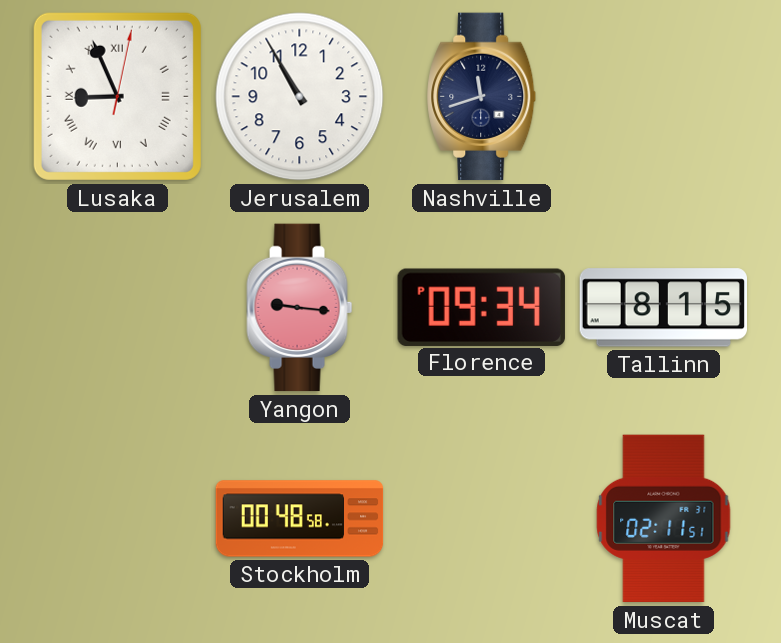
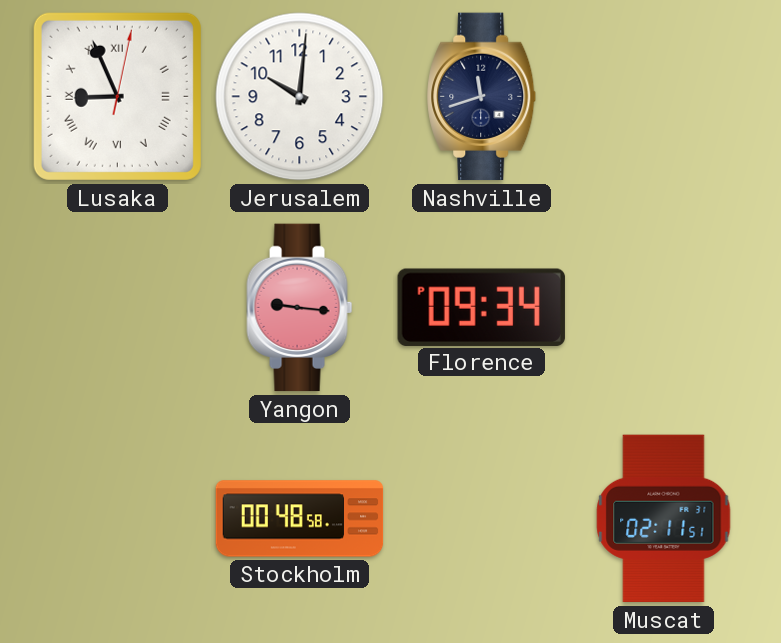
Jerusalem: 10:55 -> 10:01 (300, 97)
Tallinn: 8:15 -> none (663, 308)
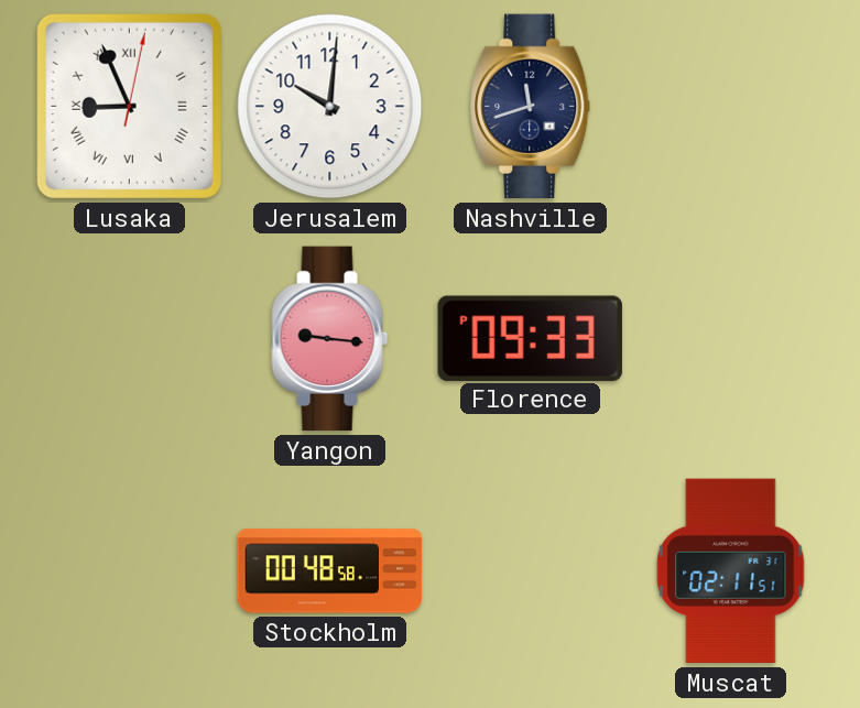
Florence: 09:34 -> 09:33 (530, 338)
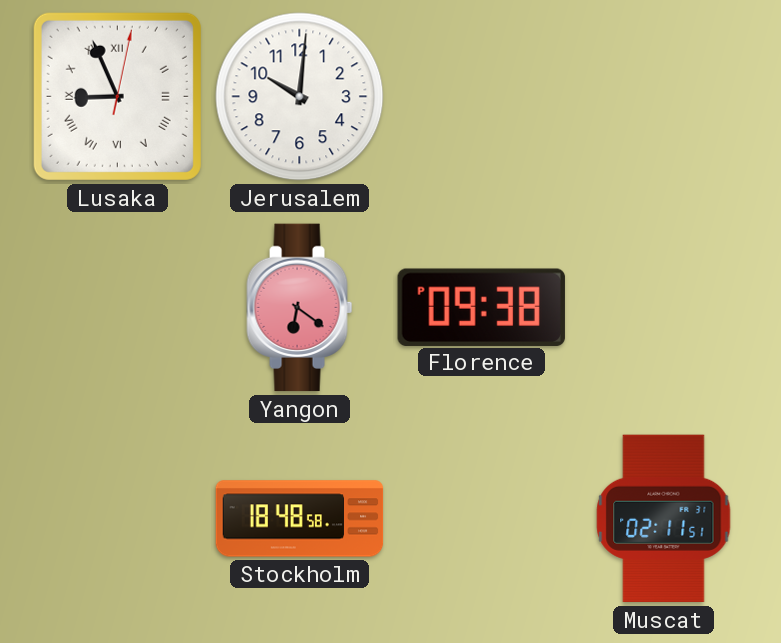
Nashville: 11:42 -> none (531, 107)
Yangon: 9:16 -> 6:21 (300, 308)
Florence: 09:33 -> 09:38 (481, 307)
Stockholm: 00:48 -> 18:48 (300, 519)
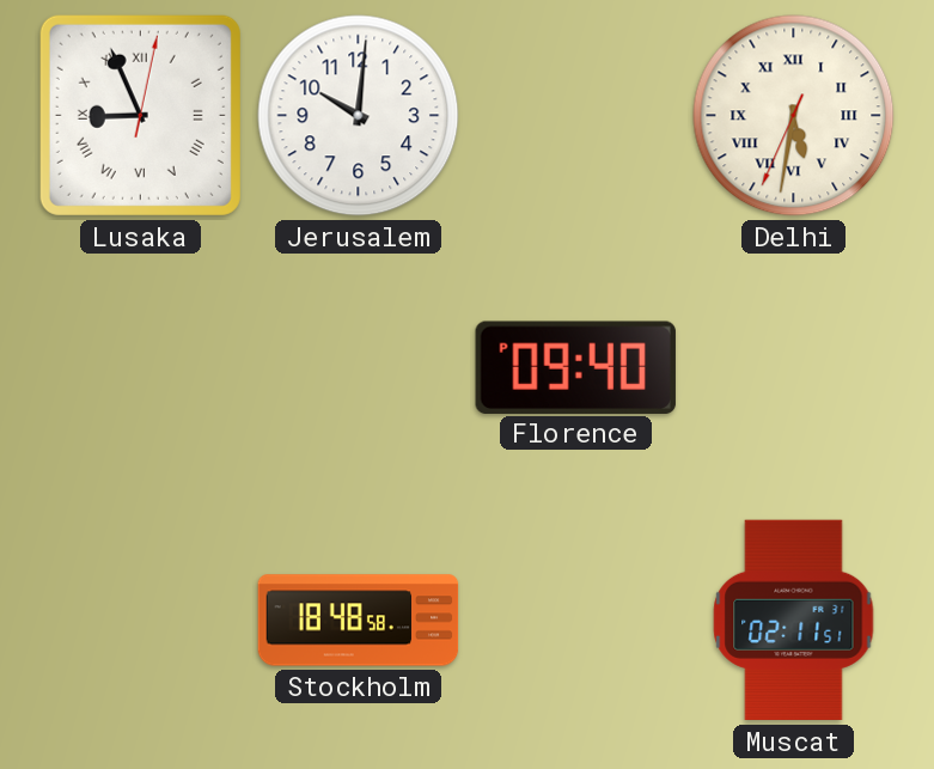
Delhi: none -> 5:31 (794, 116)
Yangon: 6:21 -> none (300, 308)
Florence: 09:38 -> 09:40 (575, 367)
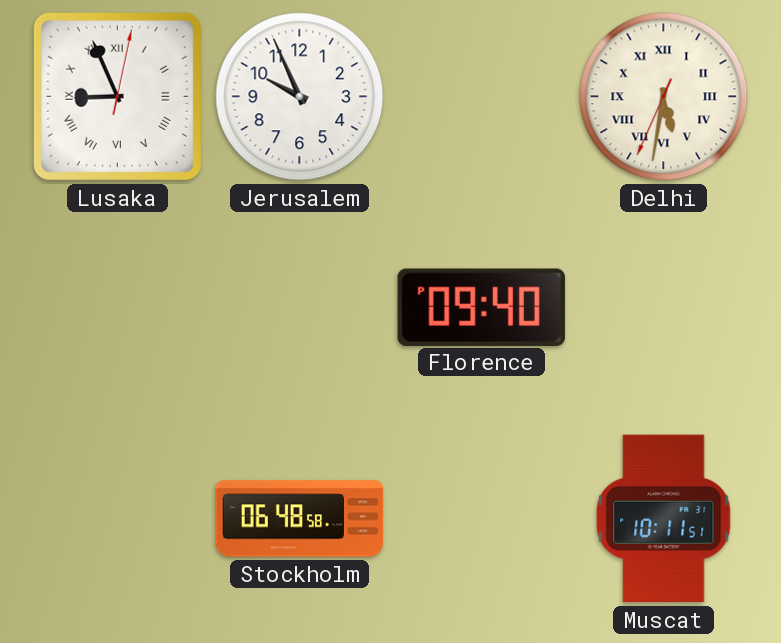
Jerusalem: 10:01 -> 9:56 (300, 97)
Stockholm: 18:48 -> 06:48 (300, 519)
Muscat: 02:11 -> 10:11 (664, 519)
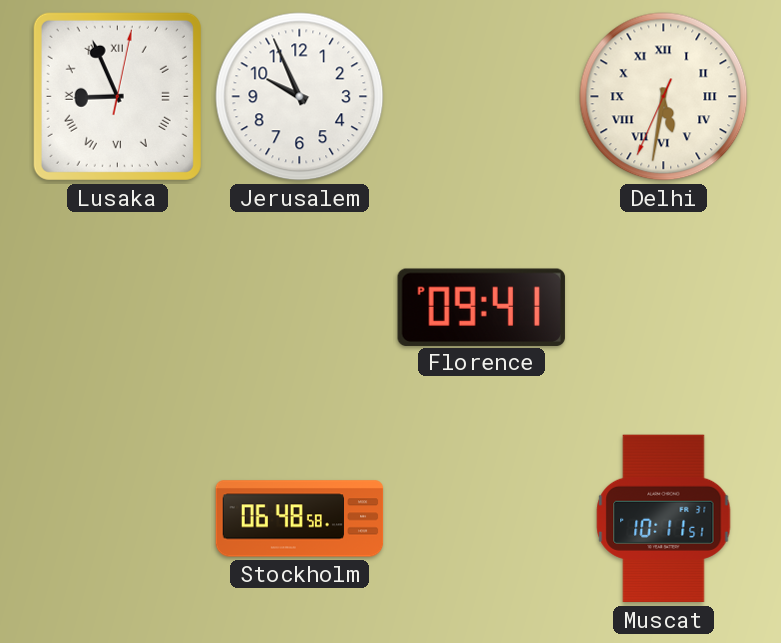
Florence: 09:40 -> 09:41 (481, 307)
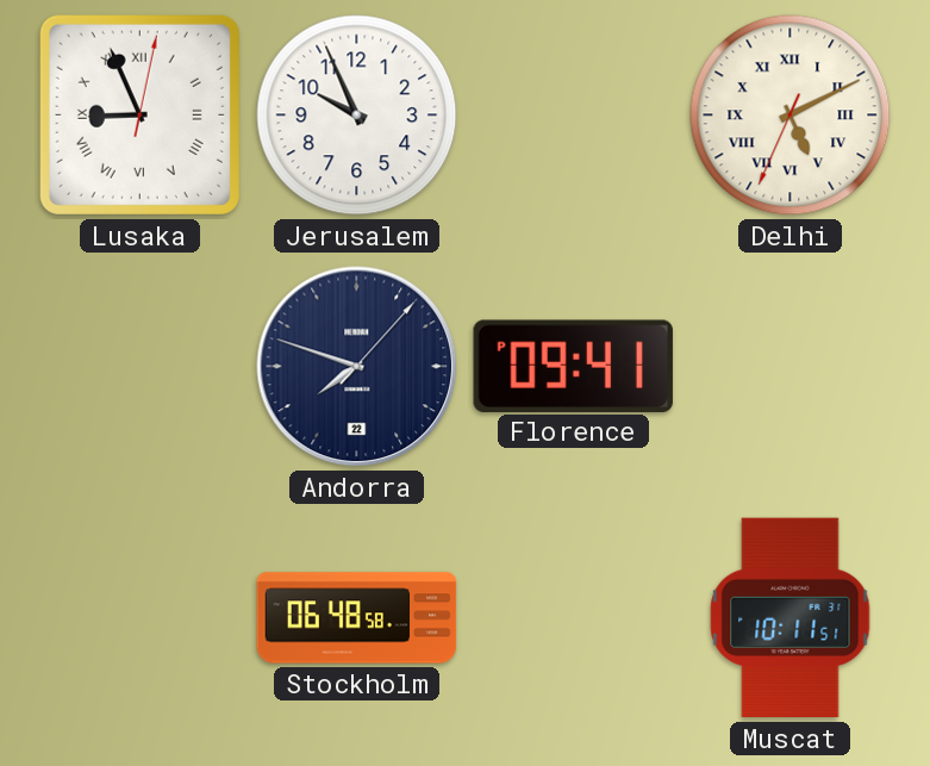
Delhi: 5:31 -> 5:10 (791, 116)
Andorra: none -> 7:48 (357, 367)
